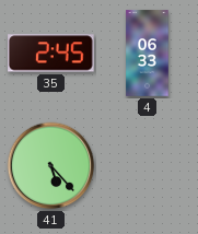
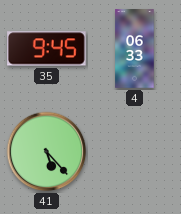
35: 2:45 -> 9:45 (47, 49)
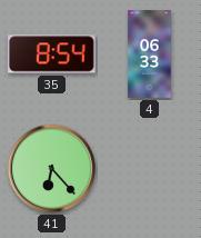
35: 9:45 -> 8:54 (52, 54)
41: 5:23 -> 6:23 (52, 169)
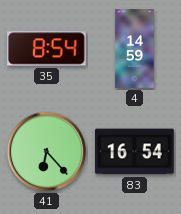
4: 06:33 -> 14:59 (135, 49)
83: none -> 16:54 (135, 152)
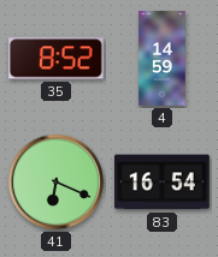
35: 8:54 -> 8:52 (57, 59)
41: 6:23 -> 6:19 (57, 183)
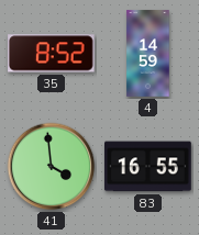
41: 6:19 -> 3:59 (52, 167)
83: 16:54 -> 16:55 (148, 167)
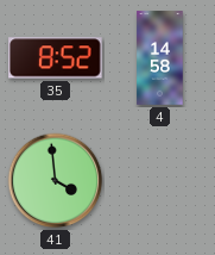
4: 14:59 -> 14:58 (160, 58)
83: 16:55 -> none (148, 167)
